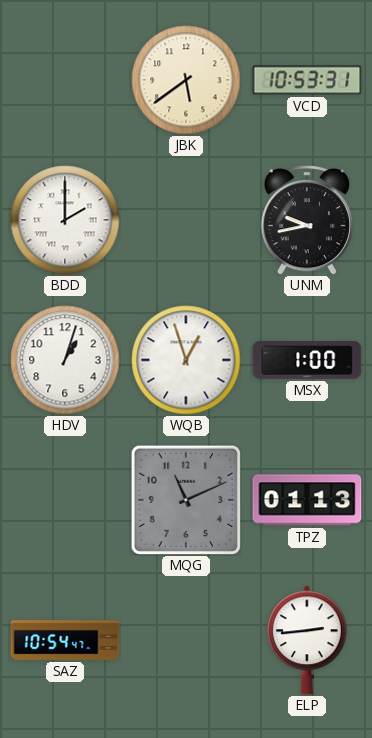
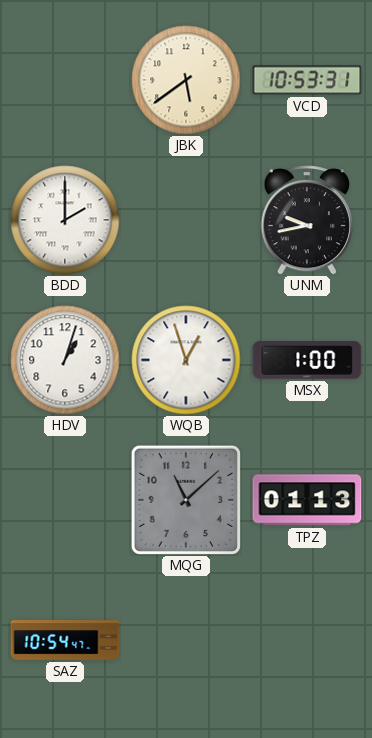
MQG: 11:11 -> 11:08 (186, 500)
ELP: 2:44 -> none (307, 640)
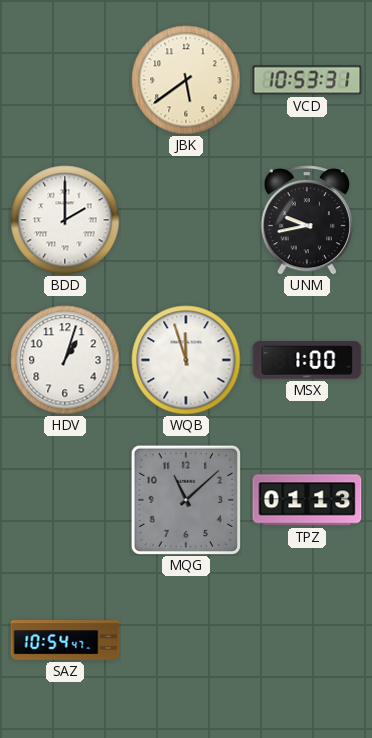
WQB: 12:57 -> 11:57 (186, 360)
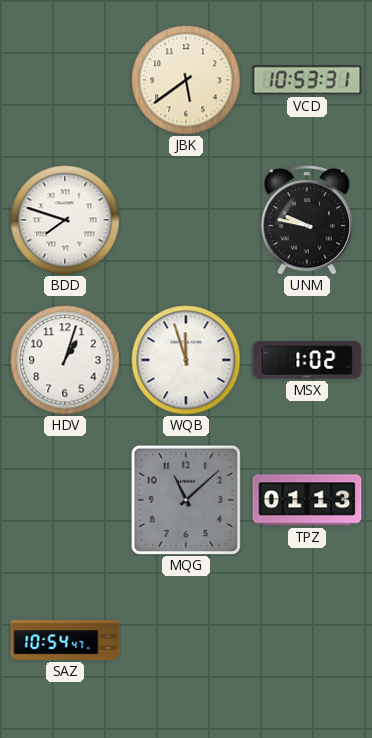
BDD: 2:00 -> 7:48 (65, 220)
UNM: 9:43 -> 9:47 (307, 220)
MSX: 1:00 -> 1:02 (307, 360)
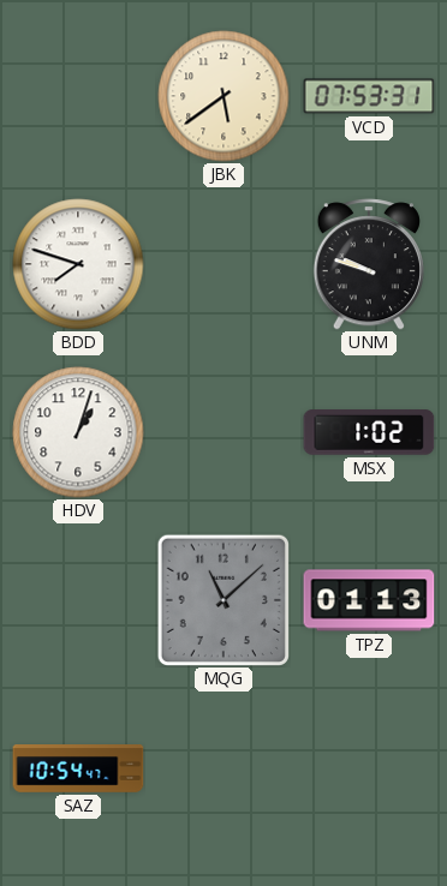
VCD: 10:53 -> 07:53 (369, 96)
UNM: 9:47 -> 9:48 (369, 264)
WQB: 11:57 -> none (186, 360)
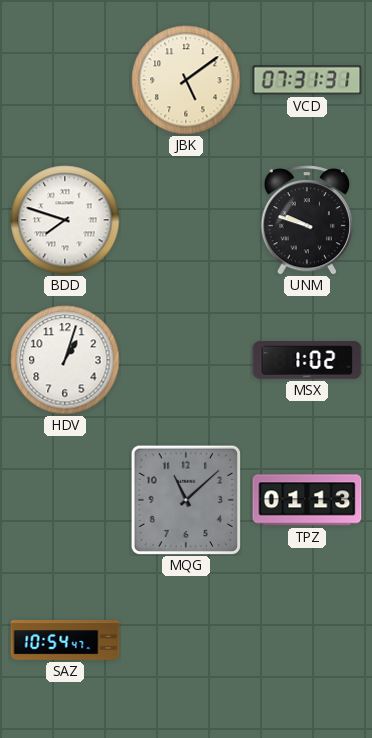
JBK: 5:39 -> 5:09 (186, 80)
VCD: 07:53 -> 07:31 (307, 80)
